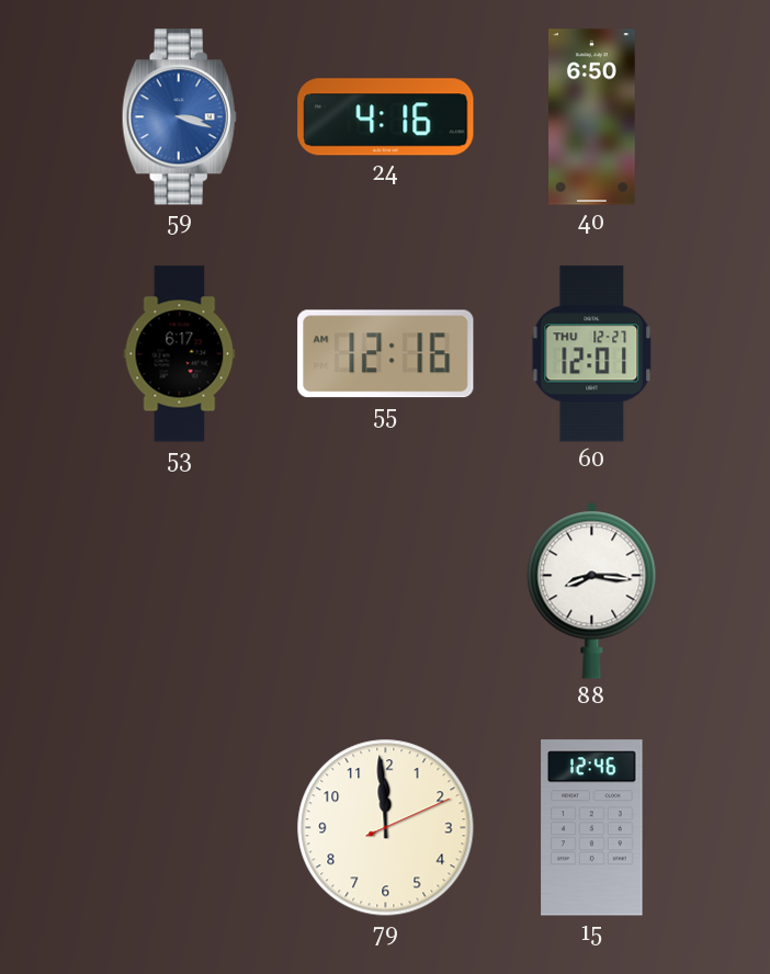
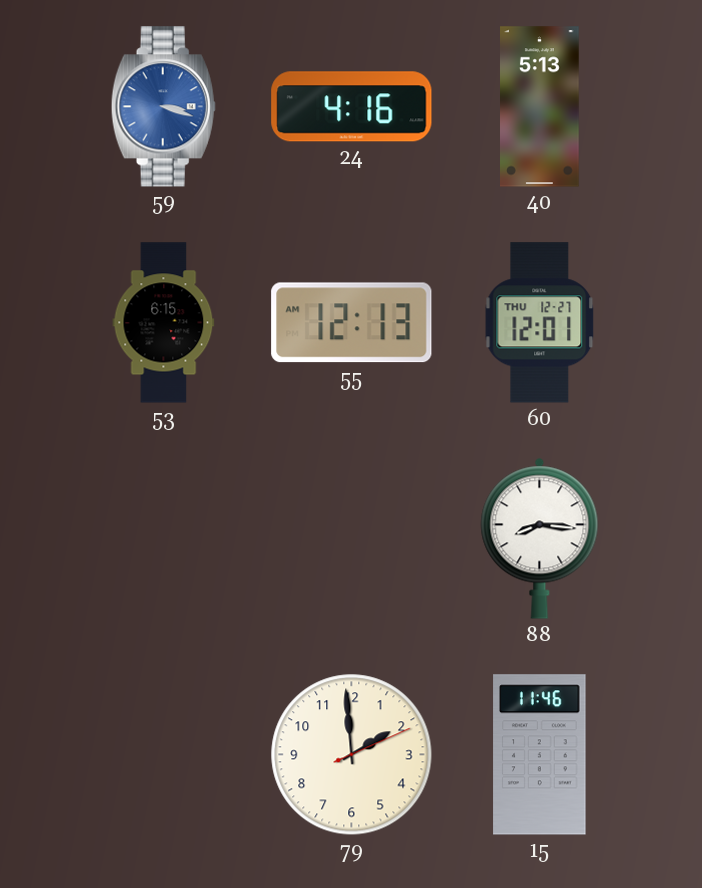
40: 6:50 -> 5:13 (540, 107)
53: 6:17 -> 6:15 (164, 323)
55: 12:16 -> 12:13 (352, 323)
79: 11:59 -> 1:59 (352, 755)
15: 12:46 -> 11:46 (540, 755)
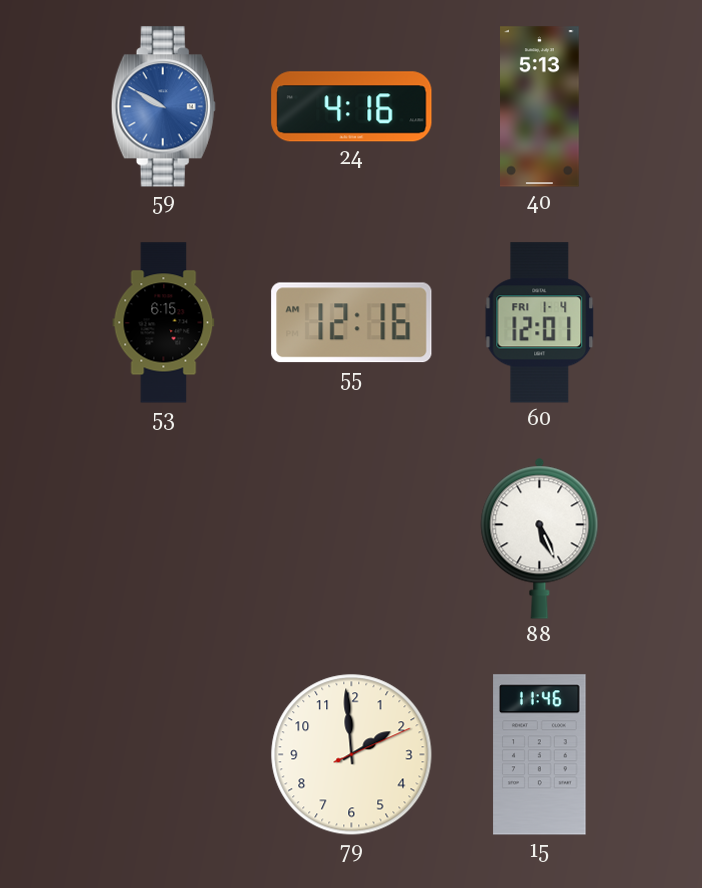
59: 3:18 -> 9:50 (163, 107)
55: 12:13 -> 12:16 (352, 323)
60 date: THU 12-27 -> FRI 1-4 (540, 323)
88: 8:16 -> 5:26 (540, 538)
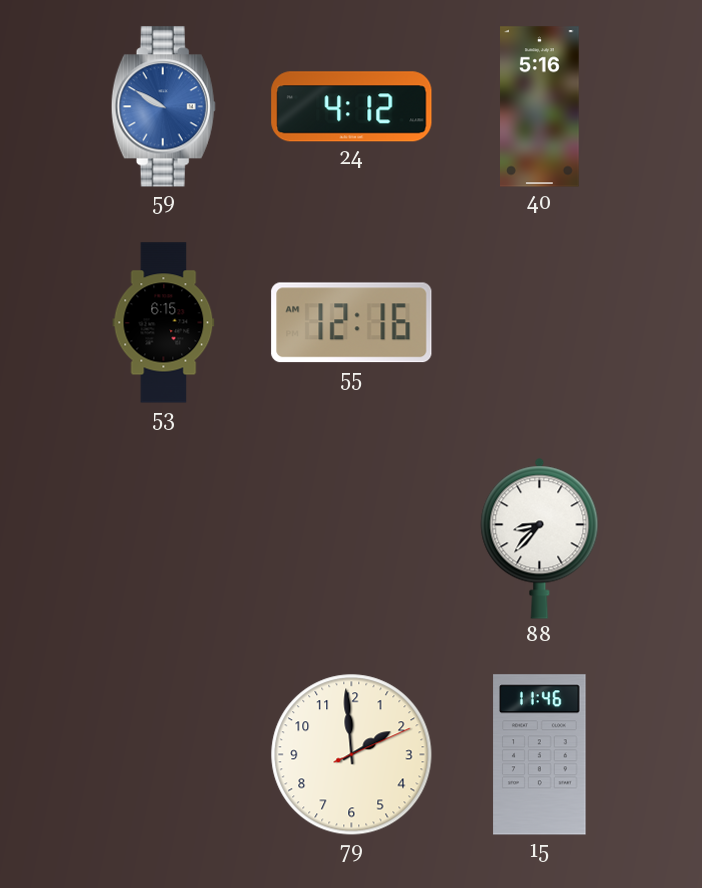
24: 4:16 -> 4:12 (352, 107)
40: 5:13 -> 5:16 (540, 107)
60: 12:01 -> none (540, 323)
88: 5:26 -> 8:37 (540, 538)
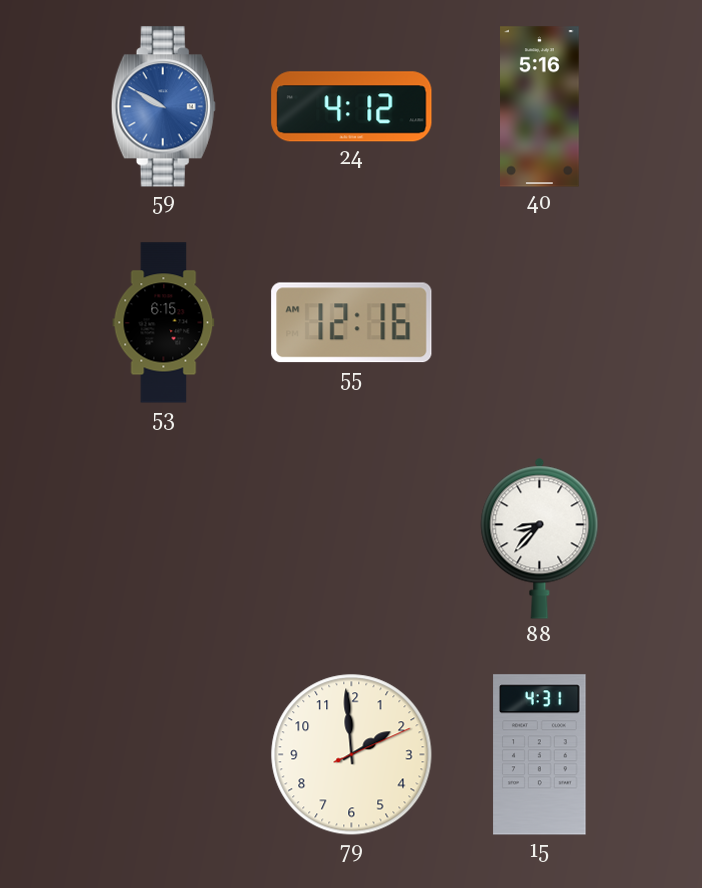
15: 11:46 -> 4:31 (540, 755)
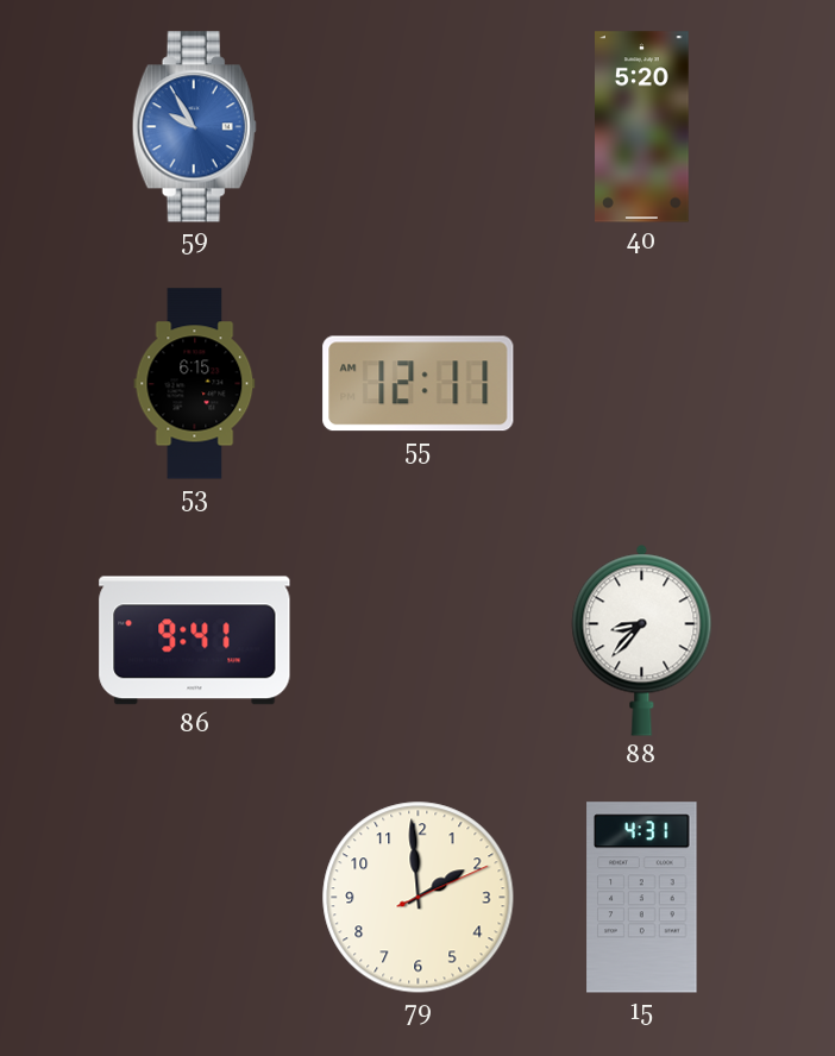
59: 9:50 -> 9:55 (194, 127)
24: 4:12 -> none (352, 107)
40: 5:16 -> 5:20 (642, 127)
55: 12:16 -> 12:11 (419, 384)
86: none -> 9:41 (195, 641)
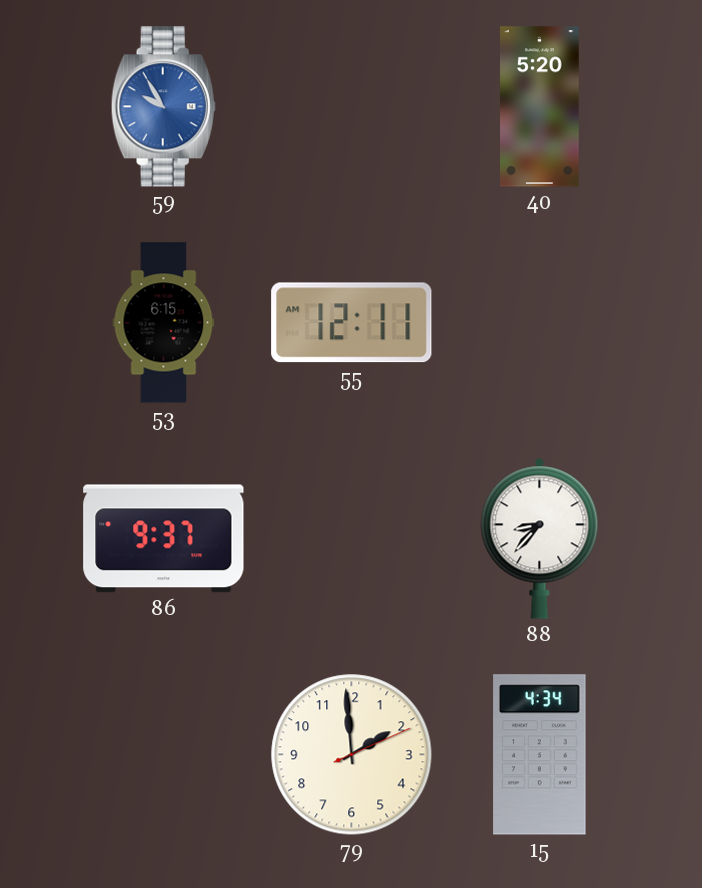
86: 9:41 -> 9:37 (164, 539)
15: 4:31 -> 4:34 (540, 755)
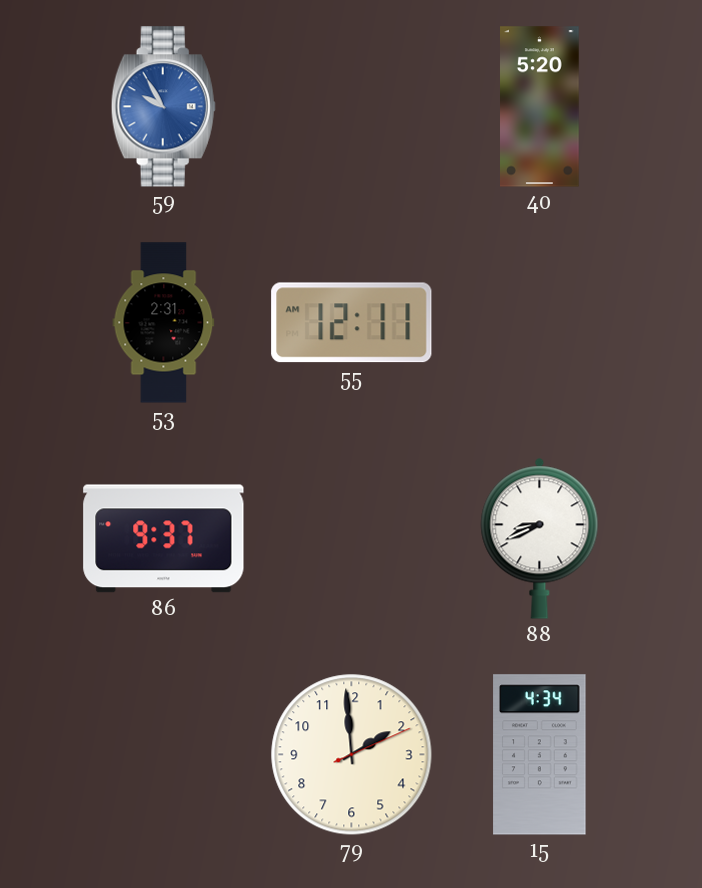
53: 6:15 -> 2:31 (164, 323)
88: 8:37 -> 8:41 (540, 538)
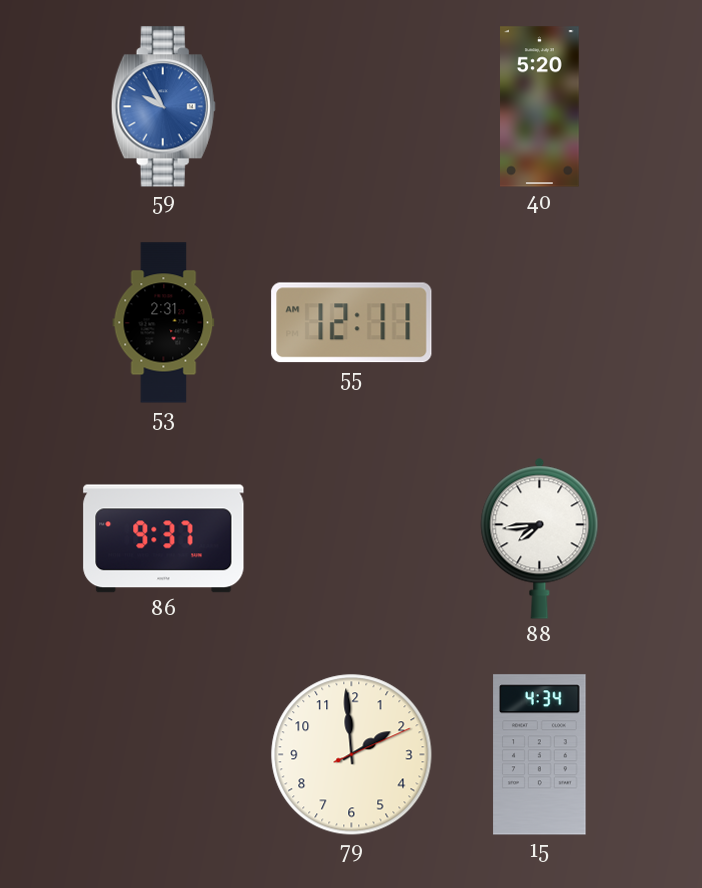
88: 8:41 -> 7:44 (540, 538)
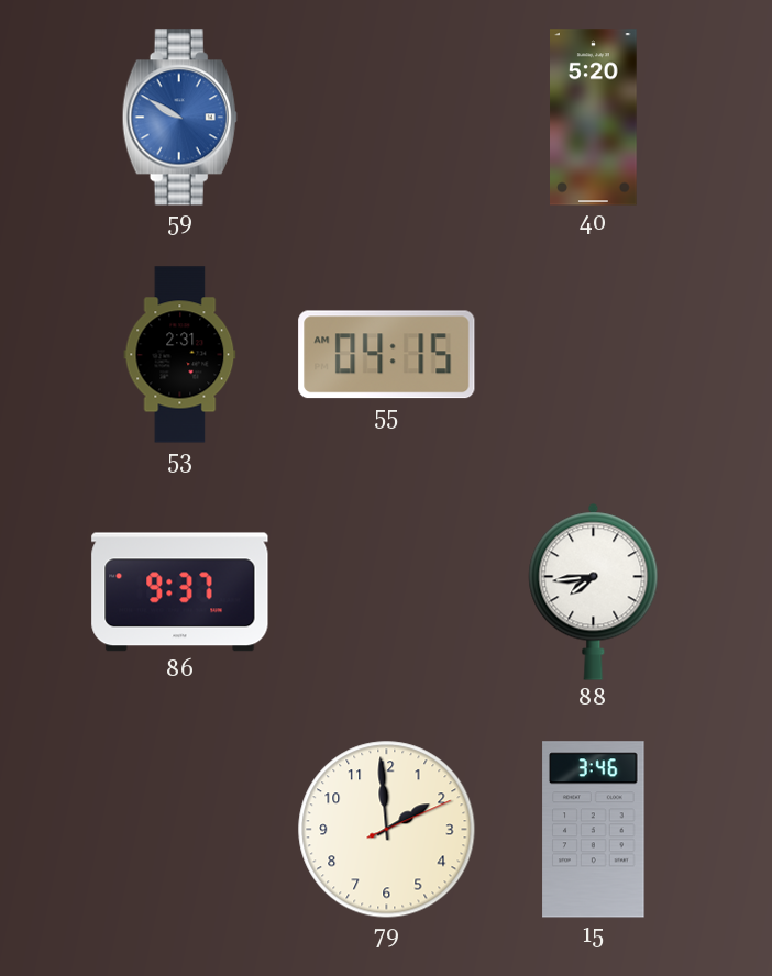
59: 9:55 -> 9:50 (179, 118)
55: 12:11 -> 04:15 (387, 355)
15: 4:34 -> 3:46 (594, 830)
